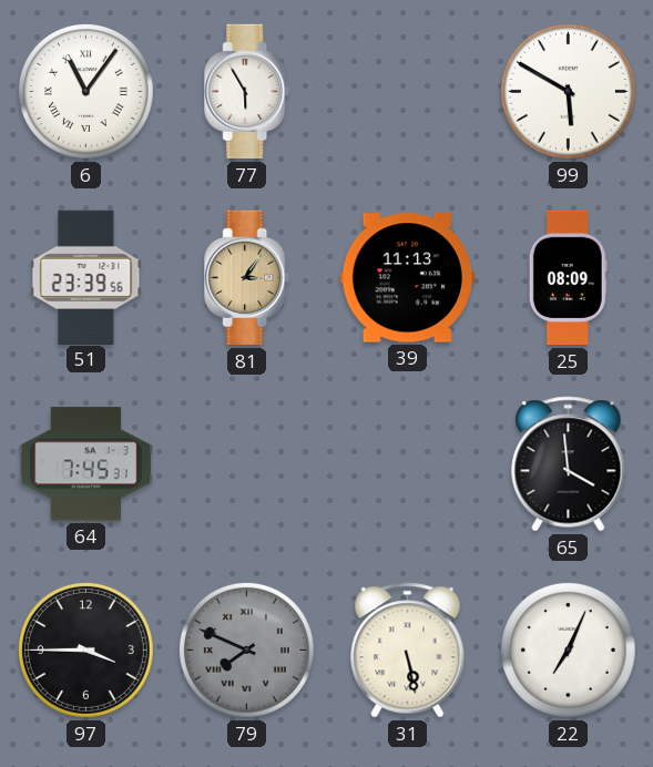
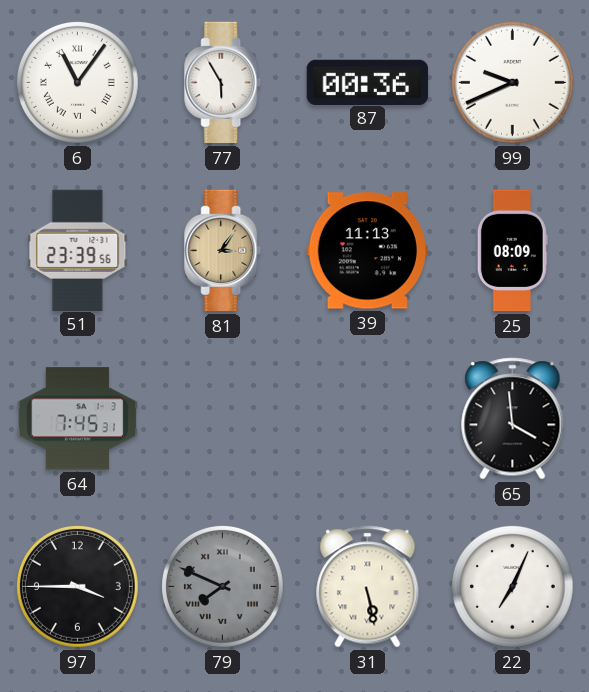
87: none -> 00:36 (367, 82)
99: 5:50 -> 9:41 (512, 82)
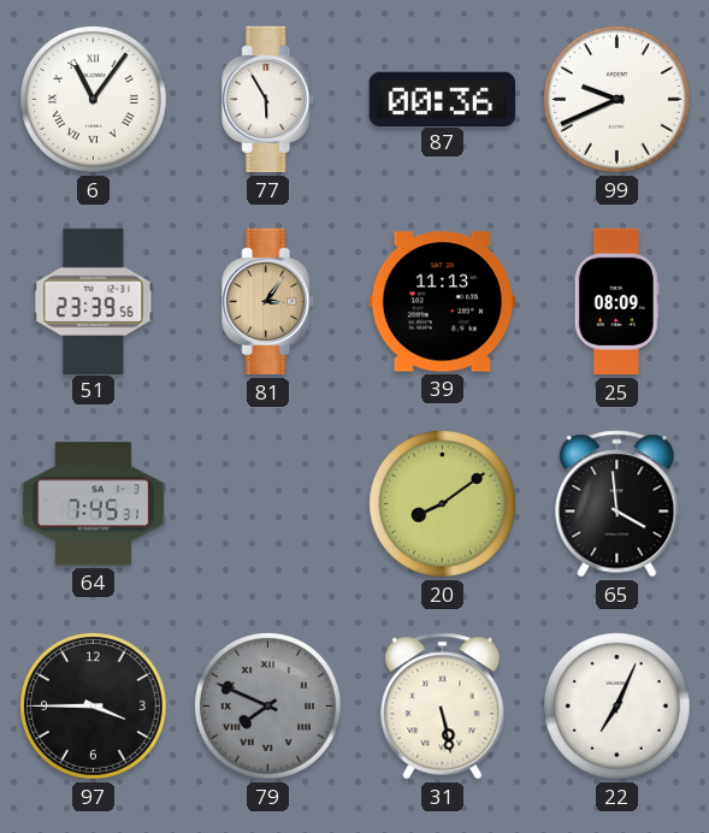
20: none -> 8:09 (442, 503)
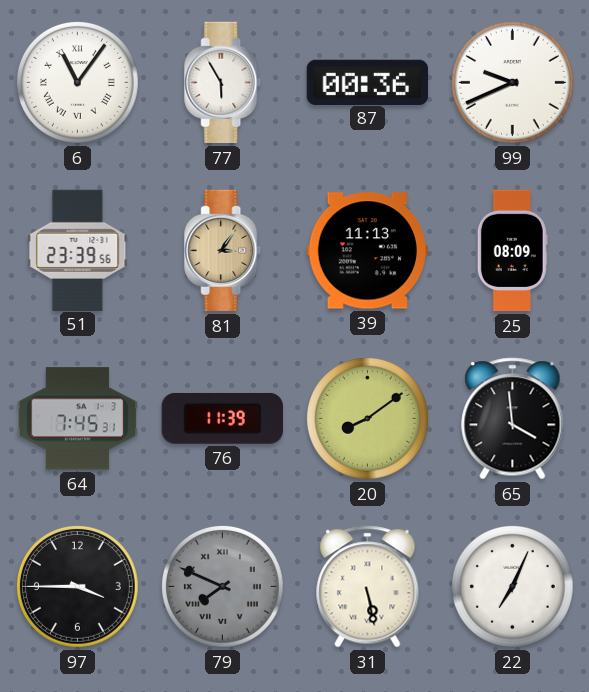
76: none -> 11:39 (222, 418)
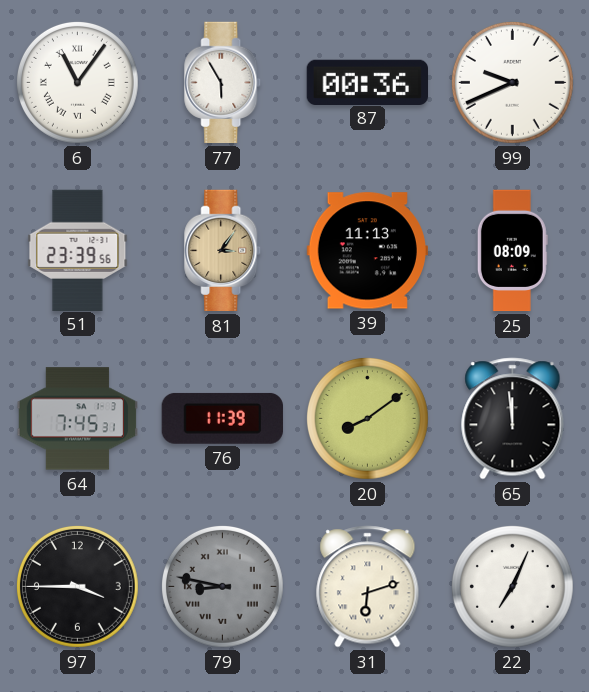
65: 3:59 -> 11:59 (513, 419)
79: 7:49 -> 8:47 (222, 586)
31: 5:28 -> 6:12 (368, 587)
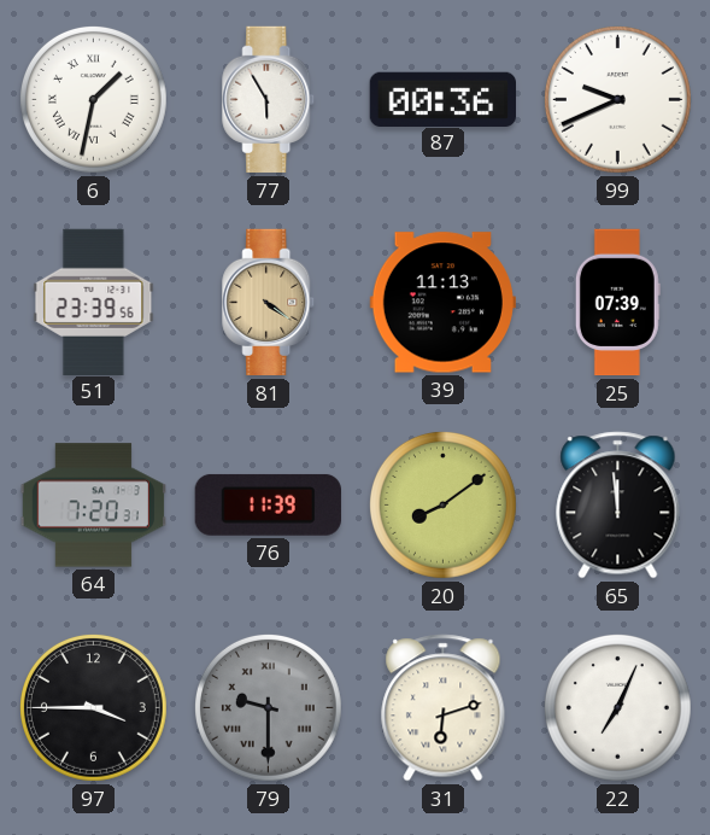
6: 11:06 -> 1:32 (93, 99)
81: 3:06 -> 4:21 (269, 303)
25: 08:09 -> 07:39 (617, 303)
64: 7:45 -> 7:20 (93, 506)
79: 8:47 -> 9:30 (268, 707)
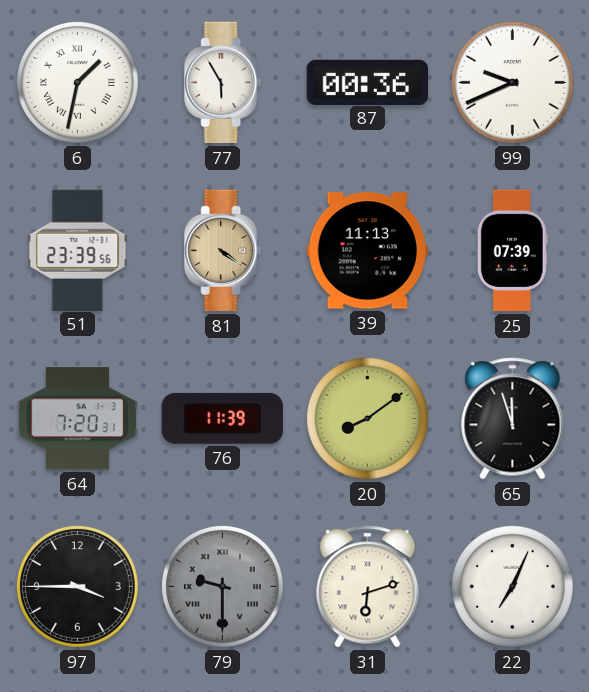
65: 11:59 -> 11:57 (513, 419)
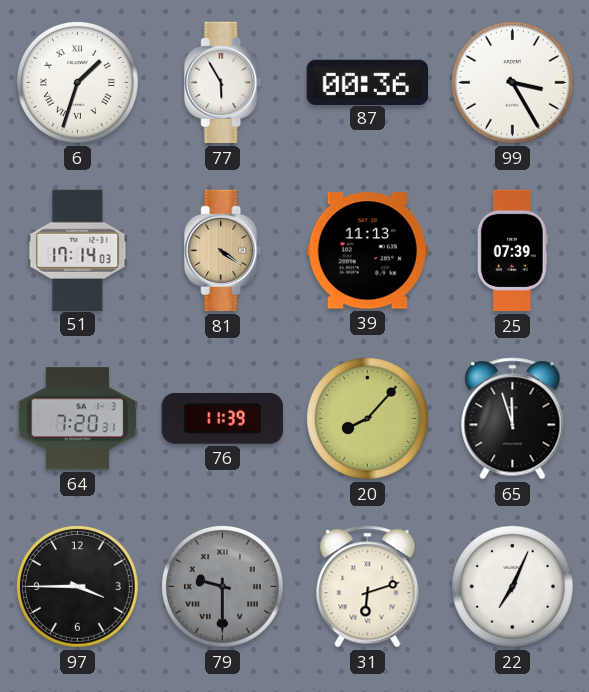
6: 1:32 -> 1:33 (77, 82)
99: 9:41 -> 3:25 (512, 82)
51: 23:39 -> 17:14 (78, 250)
20: 8:09 -> 8:07 (367, 418)
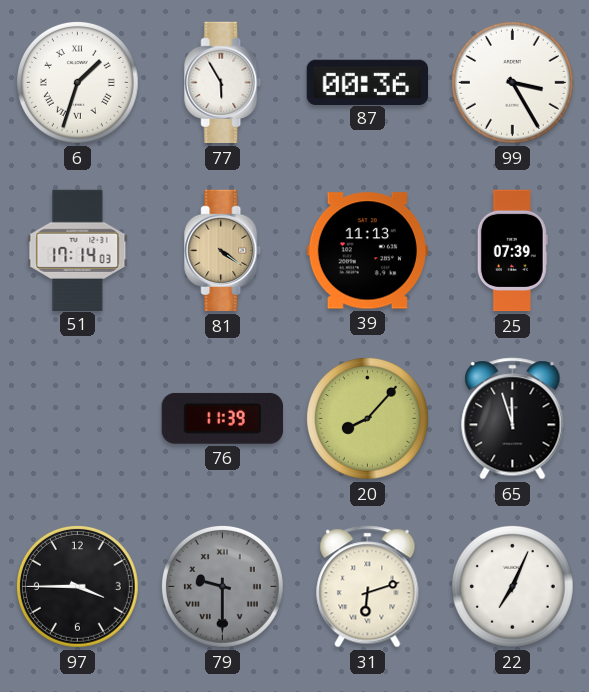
64: 7:20 -> none (77, 419)
